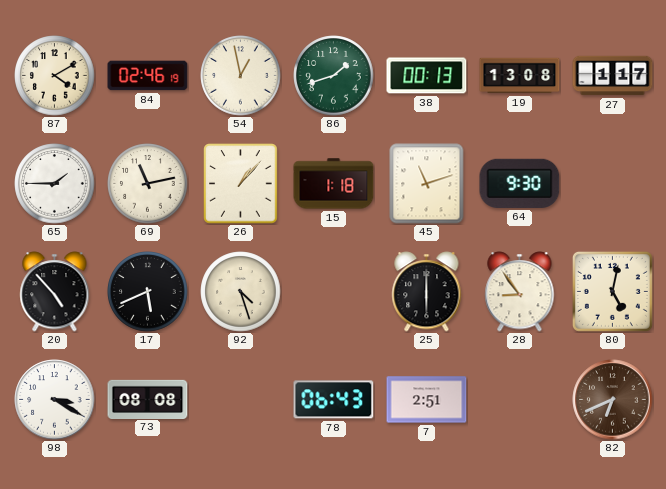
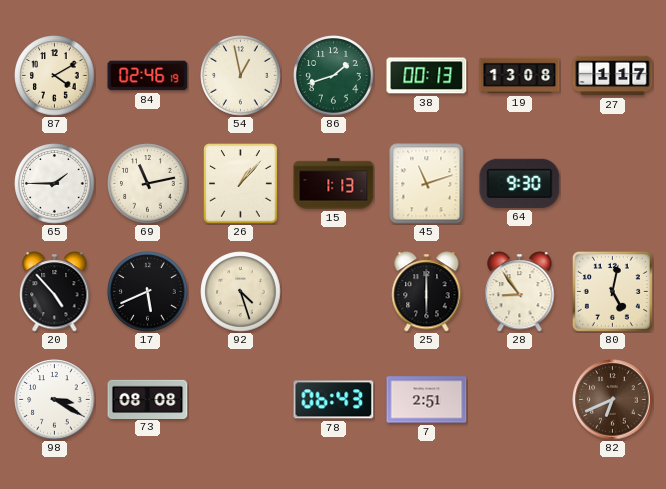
15: 1:18 -> 1:13 (334, 184)
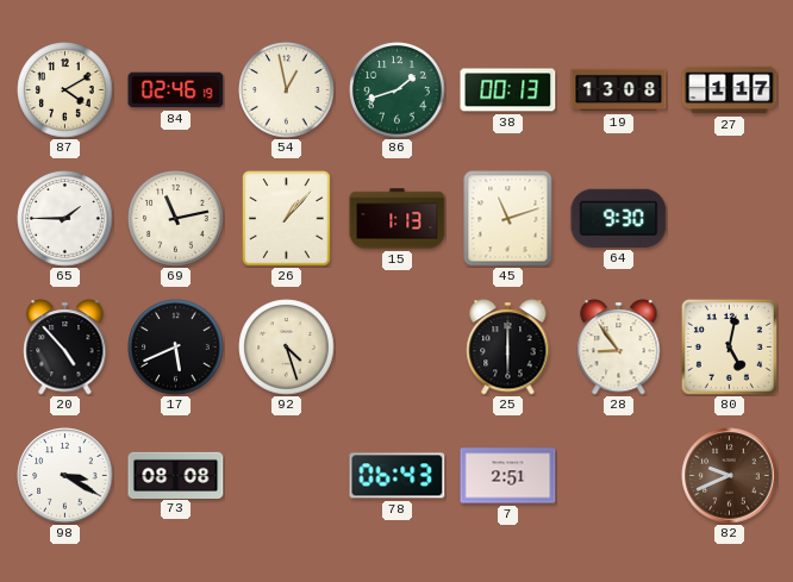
82: 6:41 -> 9:41 (730, 476)
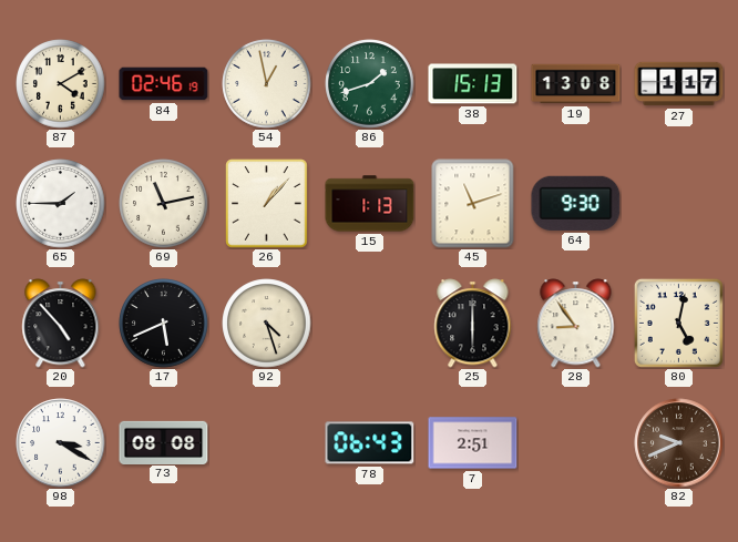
38: 00:13 -> 15:13 (473, 84)
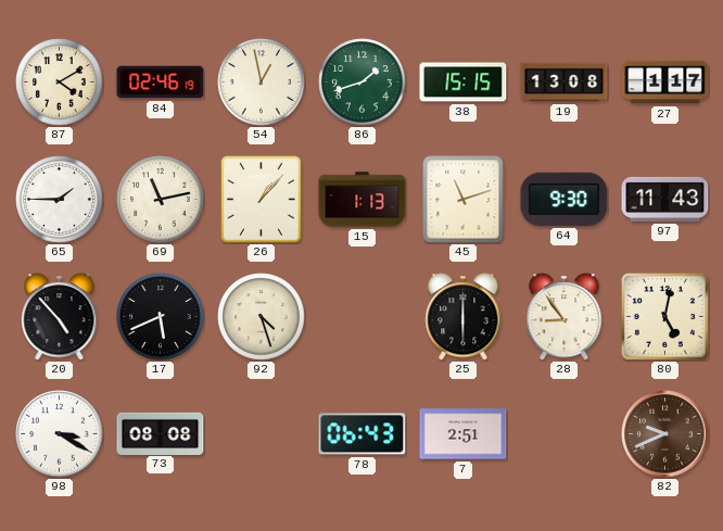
38: 15:13 -> 15:15 (464, 83)
97: none -> 11:43 (665, 199)
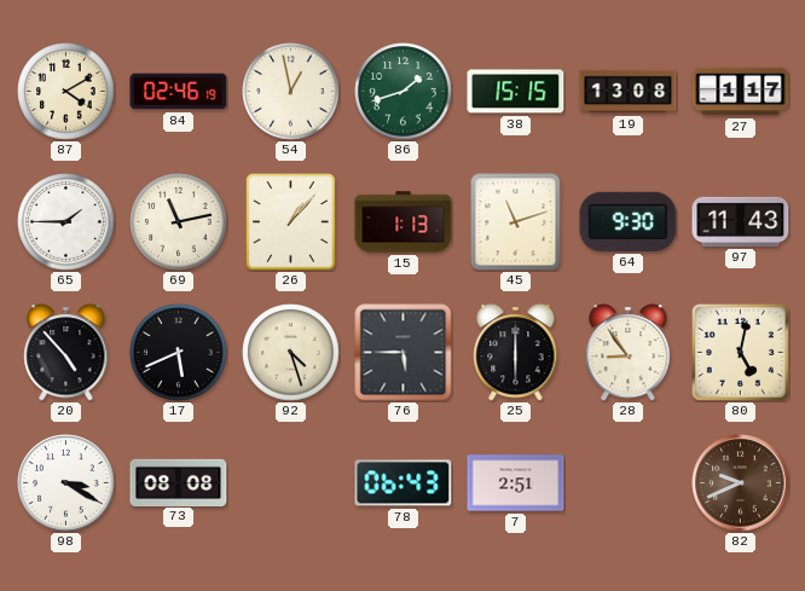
76: none -> 5:45 (404, 353)
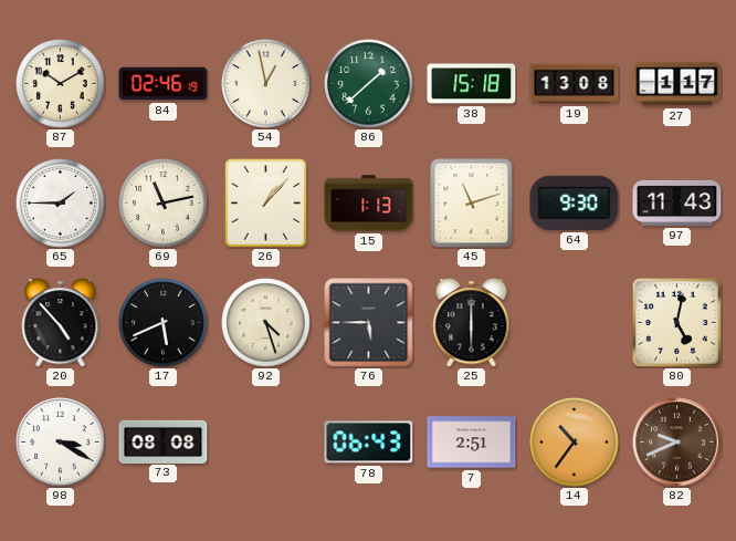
87: 4:10 -> 10:10 (61, 84)
86: 1:42 -> 1:38 (369, 84)
38: 15:15 -> 15:18 (472, 84)
28: 8:54 -> none (629, 353)
14: none -> 10:36 (575, 443)
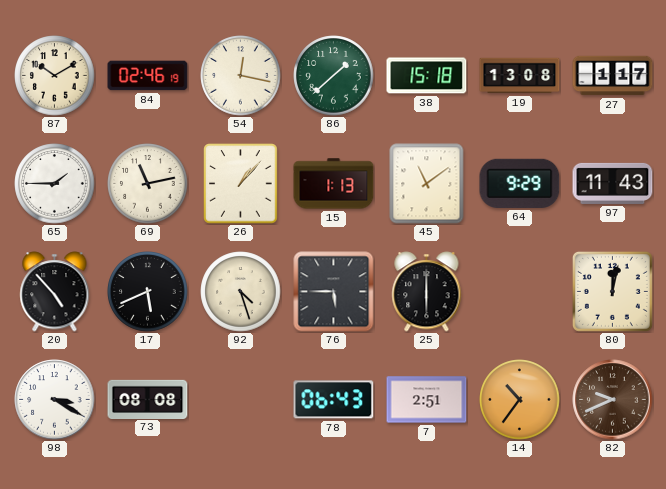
54: 12:58 -> 12:17 (241, 76)
45: 11:12 -> 11:09 (427, 184)
64: 9:30 -> 9:29 (520, 183)
80: 5:02 -> 12:02 (612, 291)
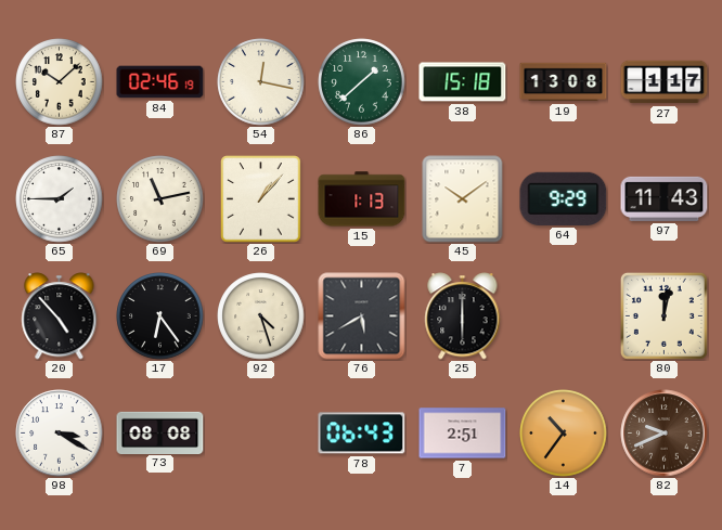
87: 10:10 -> 10:08 (60, 82)
45: 11:09 -> 10:09 (463, 199)
17: 5:41 -> 6:24 (160, 316)
76: 5:45 -> 5:40 (362, 316)
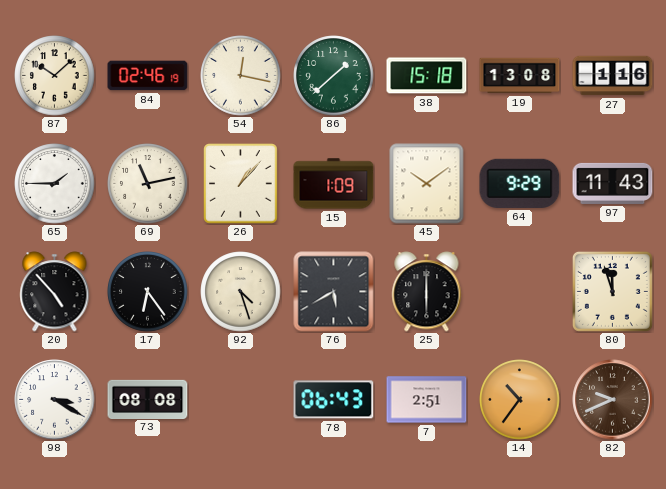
27: 1:17 -> 1:16 (613, 76)
15: 1:13 -> 1:09 (334, 184)
80: 12:02 -> 11:57 (612, 291)
